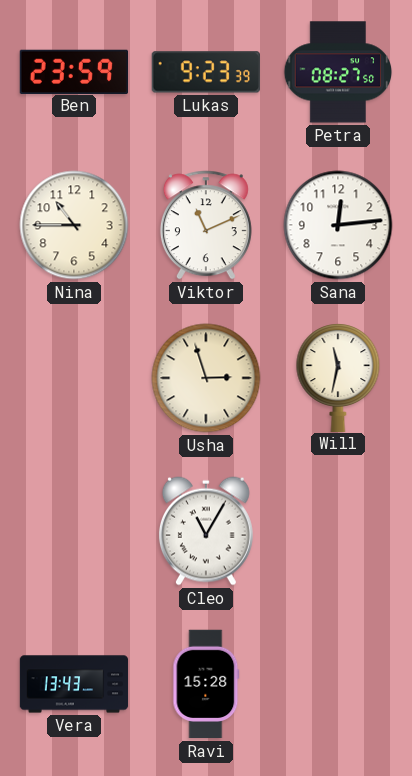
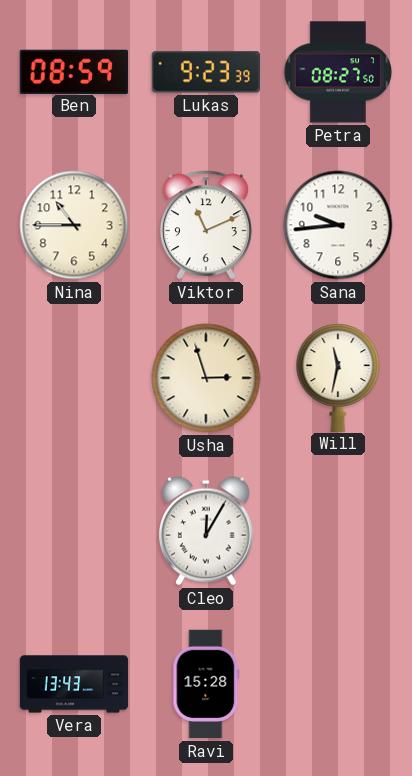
Ben: 23:59 -> 08:59 (73, 71)
Sana: 12:14 -> 9:44 (338, 225)
Cleo: 11:05 -> 12:05 (206, 531)
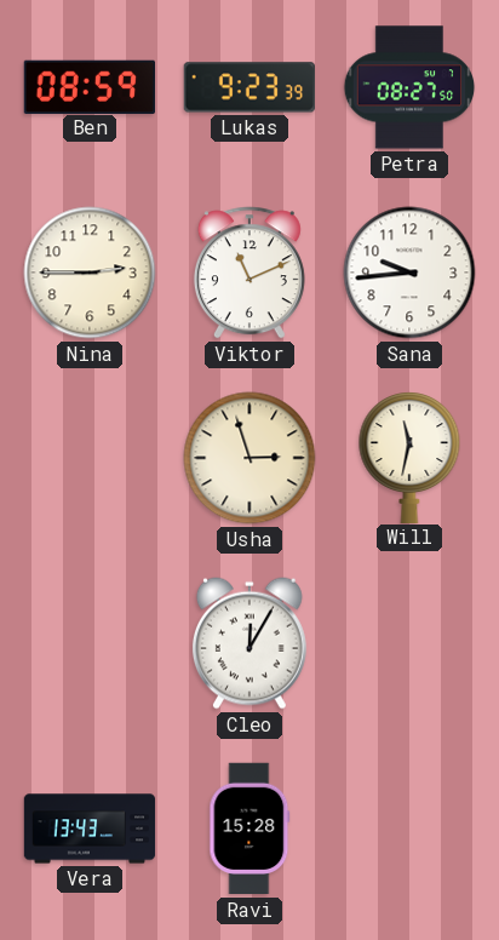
Nina: 10:45 -> 2:45 (90, 273)
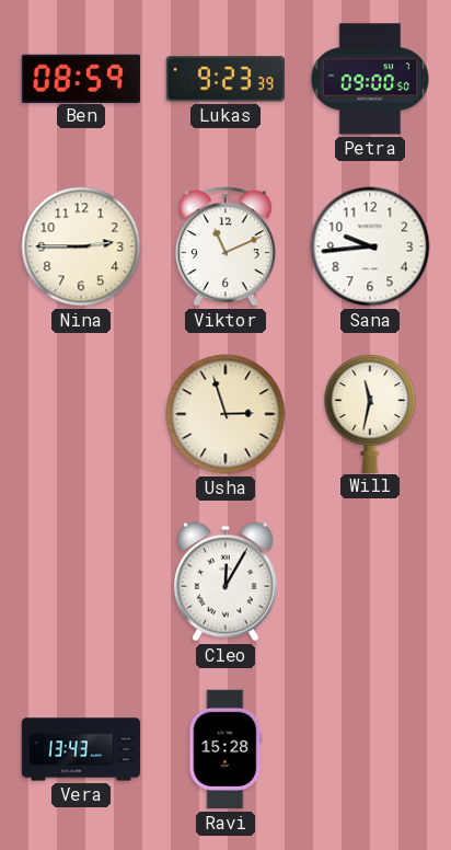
Petra: 08:27 -> 09:00 (370, 79)
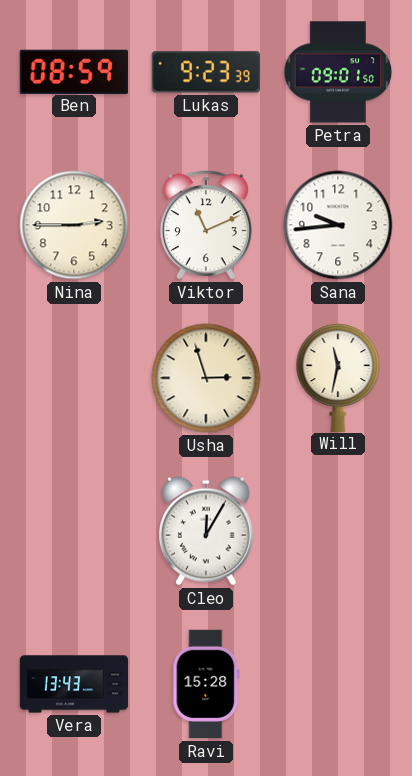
Petra: 09:00 -> 09:01 (338, 72)
